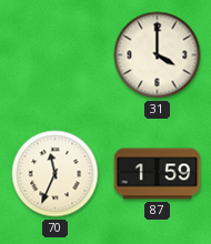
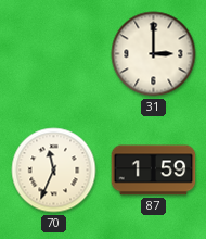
31: 4:00 -> 3:00 (154, 54)
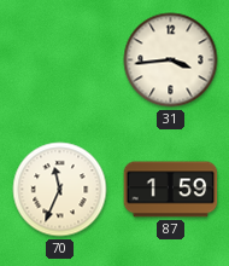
31: 3:00 -> 3:44 (171, 60)
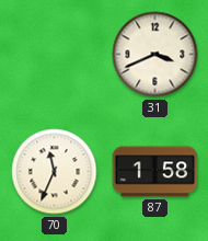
31: 3:44 -> 3:41 (155, 55)
87: 1:59 -> 1:58 (155, 172)
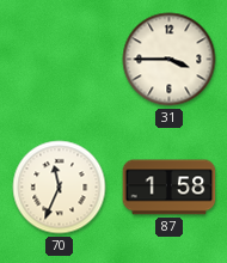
31: 3:41 -> 3:45 (170, 60)
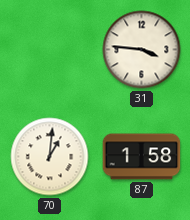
31: 3:45 -> 3:46 (142, 50)
70: 11:34 -> 1:01 (50, 157)
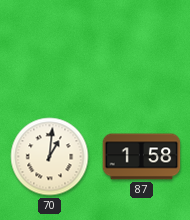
31: 3:46 -> none (142, 50)
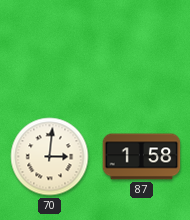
70: 1:01 -> 3:01 (50, 157)
